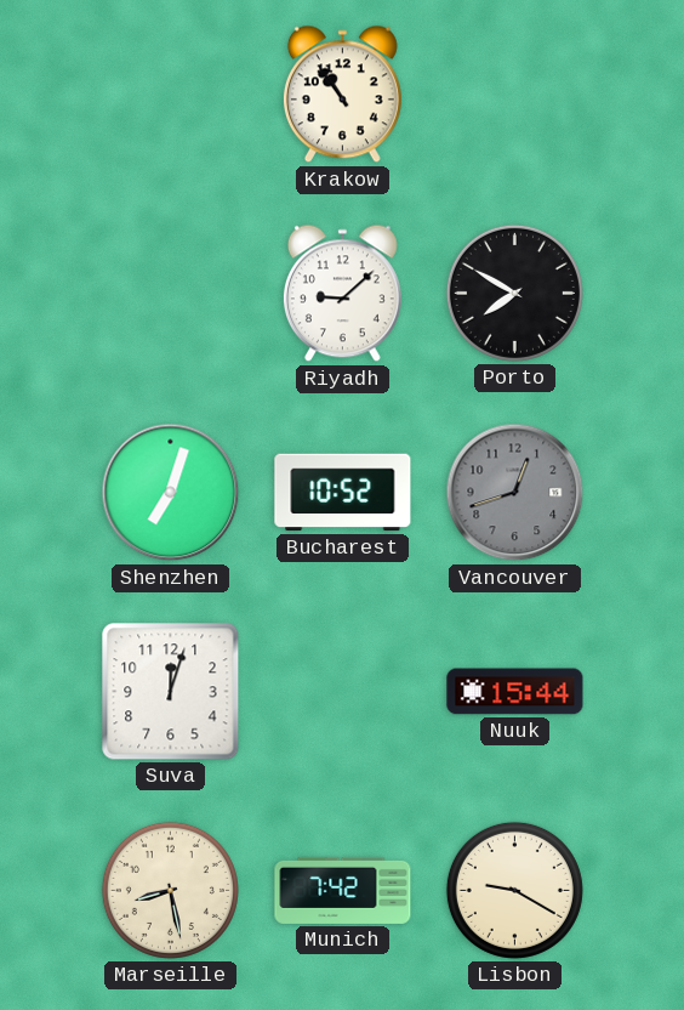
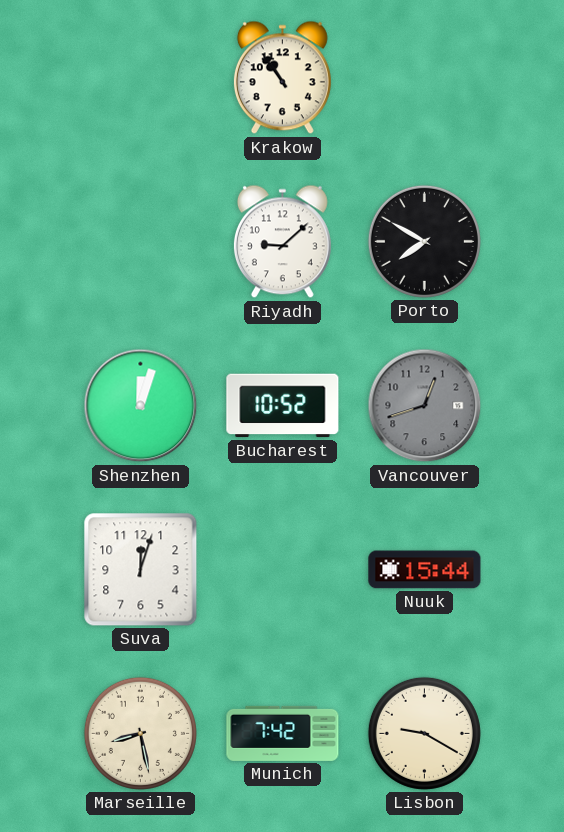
Shenzhen: 7:03 -> 12:03 (141, 406)
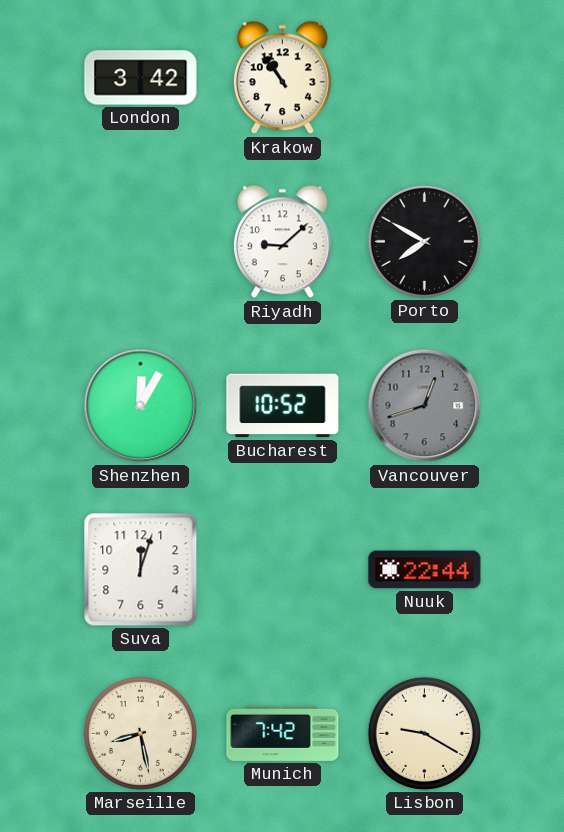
London: none -> 3:42 (141, 78)
Shenzhen: 12:03 -> 12:05 (141, 406)
Nuuk: 15:44 -> 22:44 (425, 570)
